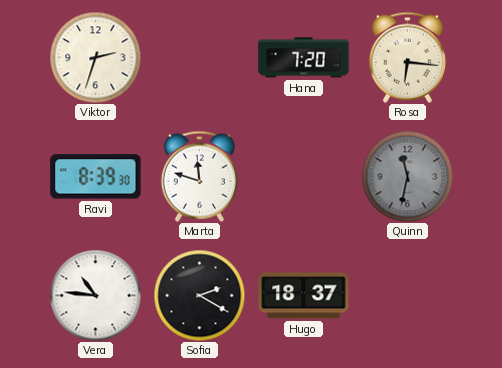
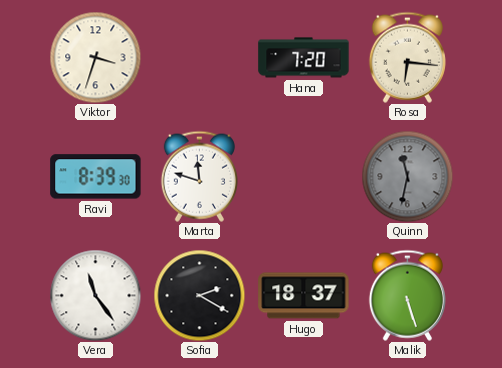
Viktor: 2:33 -> 3:33 (95, 57)
Vera: 10:46 -> 11:24 (95, 295)
Malik: none -> 5:27 (407, 295)
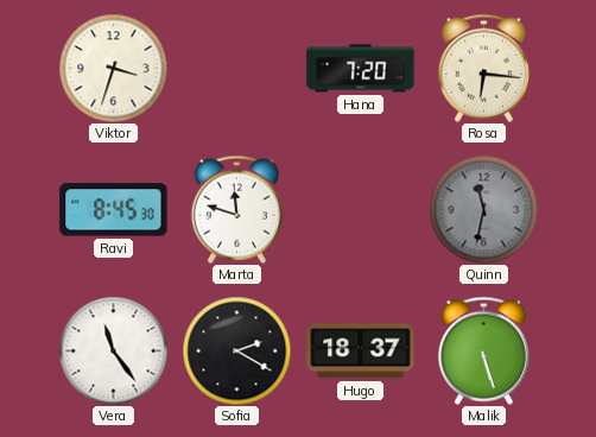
Ravi: 8:39 -> 8:45 (114, 210)
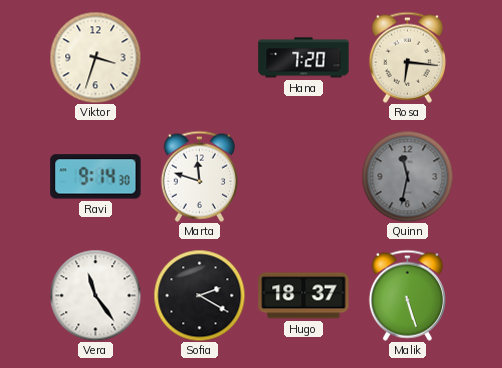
Ravi: 8:45 -> 9:14 (96, 177)
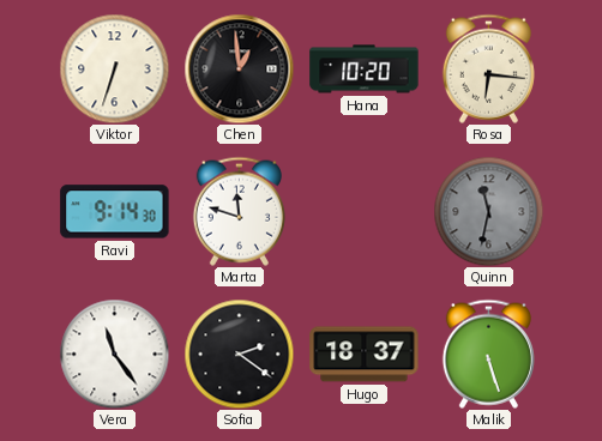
Viktor: 3:33 -> 6:33 (114, 68)
Chen: none -> 12:59 (239, 68)
Hana: 7:20 -> 10:20 (365, 70)
Sofia: 2:20 -> 2:21 (239, 354)
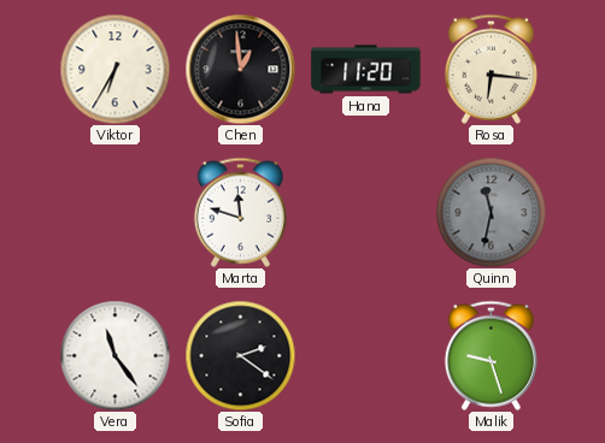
Viktor: 6:33 -> 6:35 (114, 69)
Hana: 10:20 -> 11:20 (366, 70)
Ravi: 9:14 -> none (115, 212)
Hugo: 18:37 -> none (365, 355)
Malik: 5:27 -> 9:27 (491, 355)
